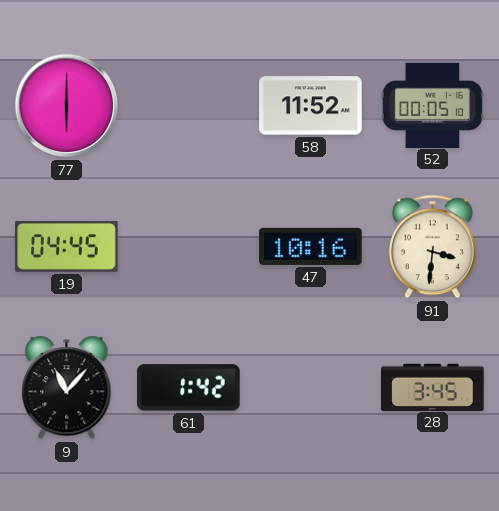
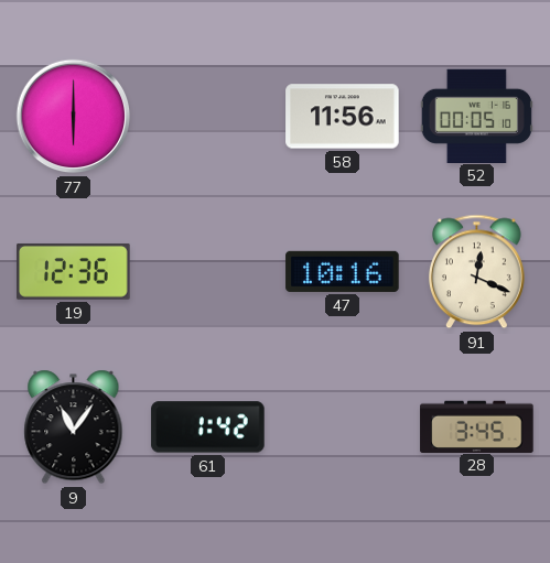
58: 11:52 -> 11:56 (343, 117)
19: 04:45 -> 12:36 (74, 272)
91: 3:31 -> 12:19 (476, 272)
9: 11:07 -> 11:06 (74, 427)
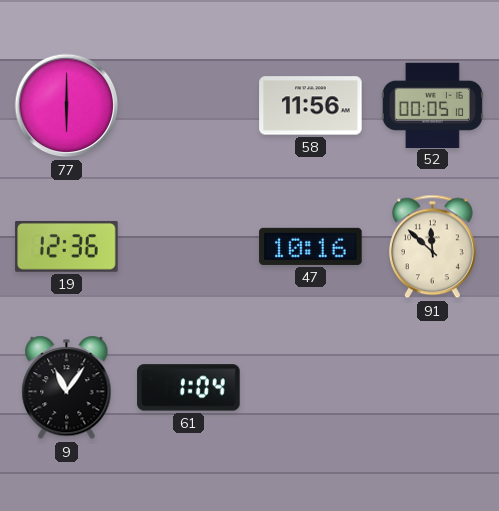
91: 12:19 -> 11:52 (432, 247)
61: 1:42 -> 1:04 (189, 388)
28: 3:45 -> none (477, 426)
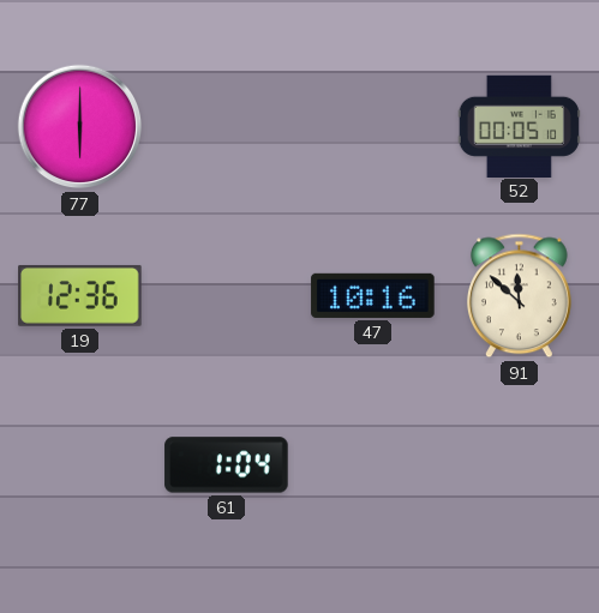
58: 11:56 -> none (311, 106)
9: 11:06 -> none (67, 388)
